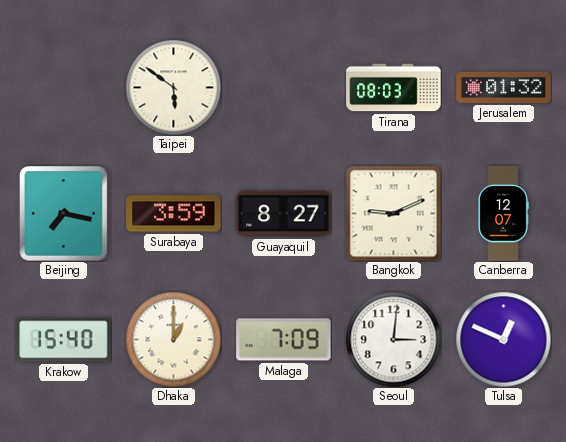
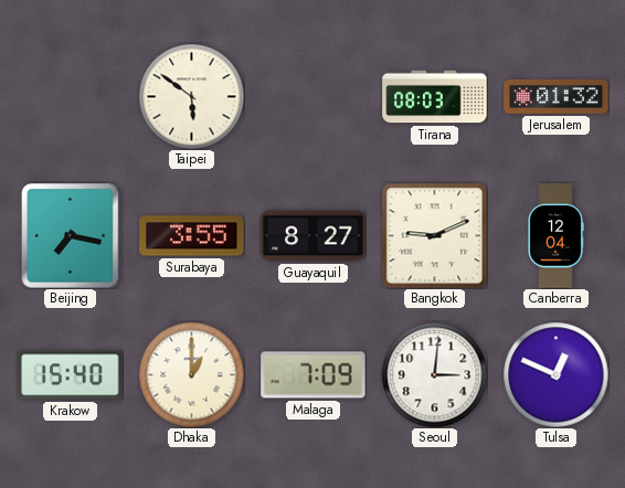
Surabaya: 3:59 -> 3:55 (192, 236)
Canberra: 12:07 -> 12:04 (555, 236)
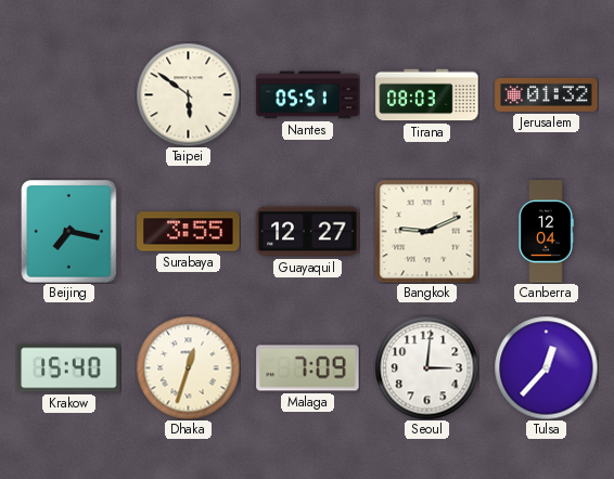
Nantes: none -> 05:51 (308, 95)
Guayaquil: 8:27 -> 12:27 (308, 232)
Dhaka: 1:00 -> 12:33 (188, 367)
Tulsa: 12:49 -> 12:37 (546, 367)
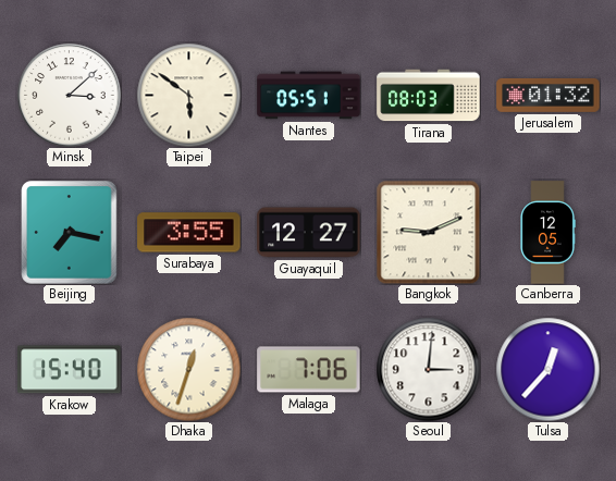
Minsk: none -> 3:08 (70, 96)
Canberra: 12:04 -> 12:05 (547, 233)
Malaga: 7:09 -> 7:06 (309, 370)
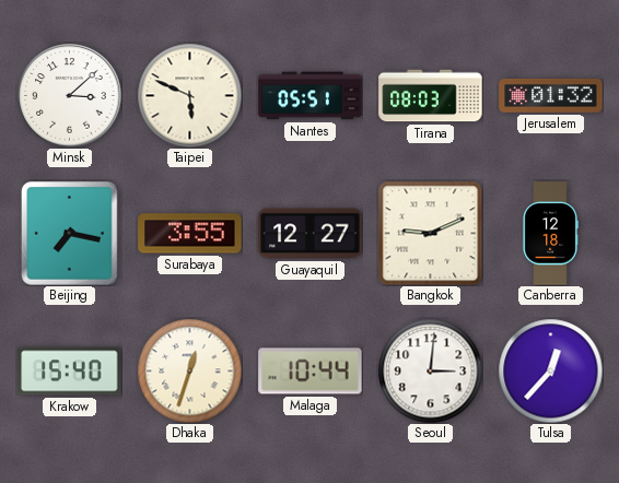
Taipei: 5:51 -> 5:49 (189, 95)
Canberra: 12:05 -> 12:18 (550, 234)
Malaga: 7:06 -> 10:44 (311, 372)
